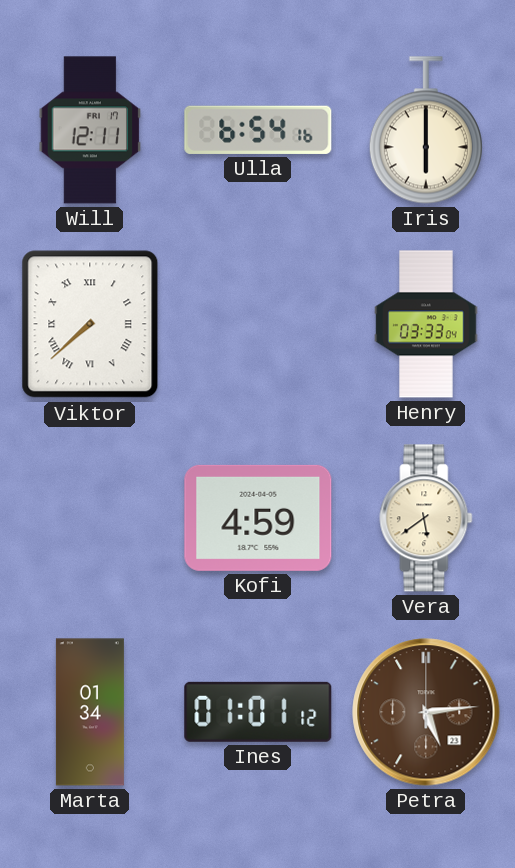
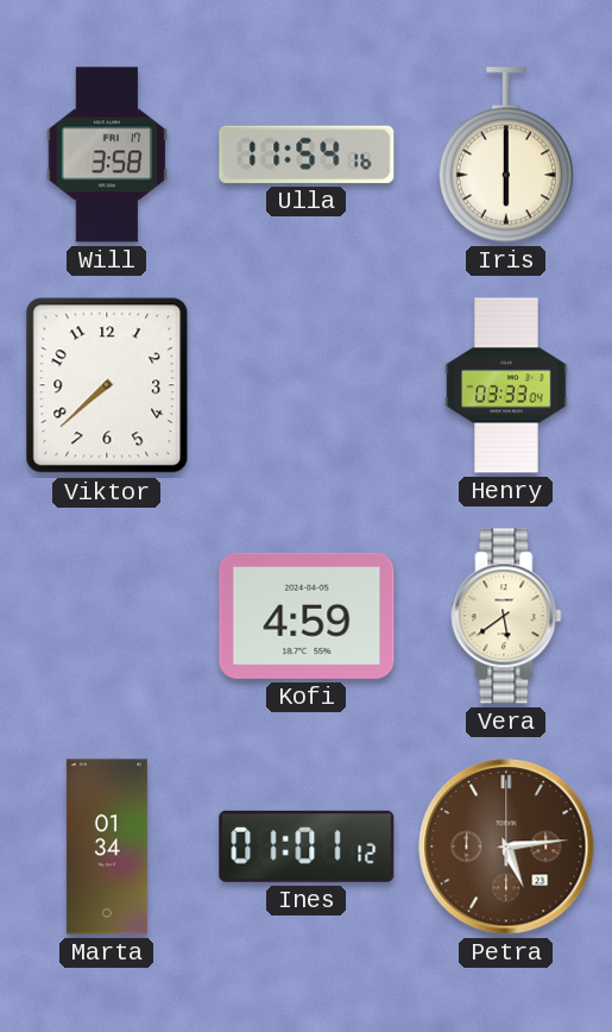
Will: 12:11 -> 3:58 (107, 155)
Ulla: 6:54 -> 11:54 (307, 155)
Viktor numerals: Roman -> Arabic (107, 385)
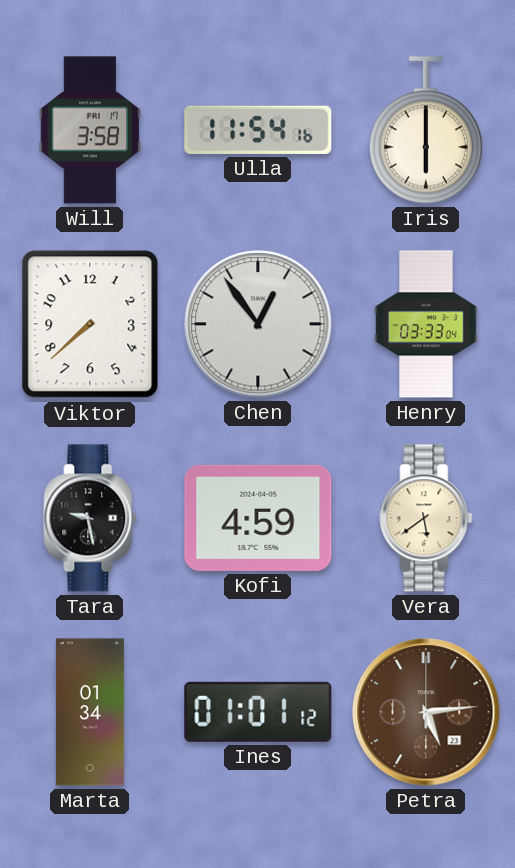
Chen: none -> 12:54 (258, 324)
Tara: none -> 9:28 (90, 518)
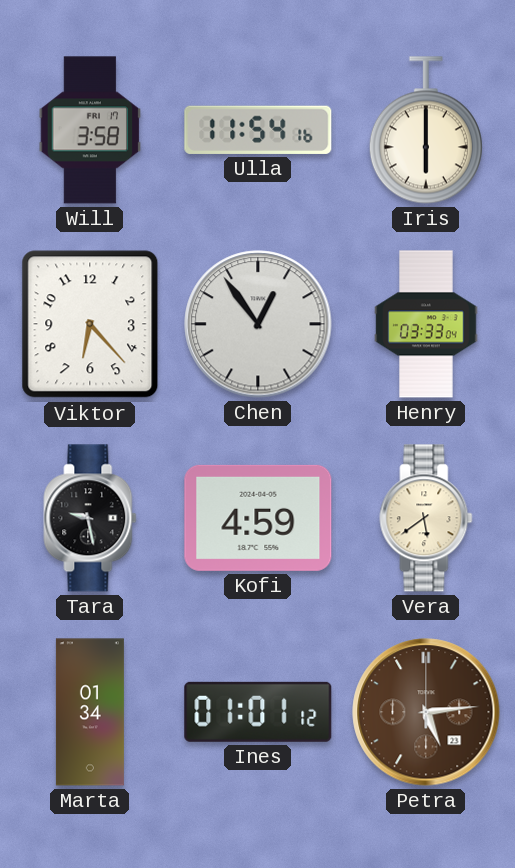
Viktor: 7:38 -> 6:23 (90, 324)
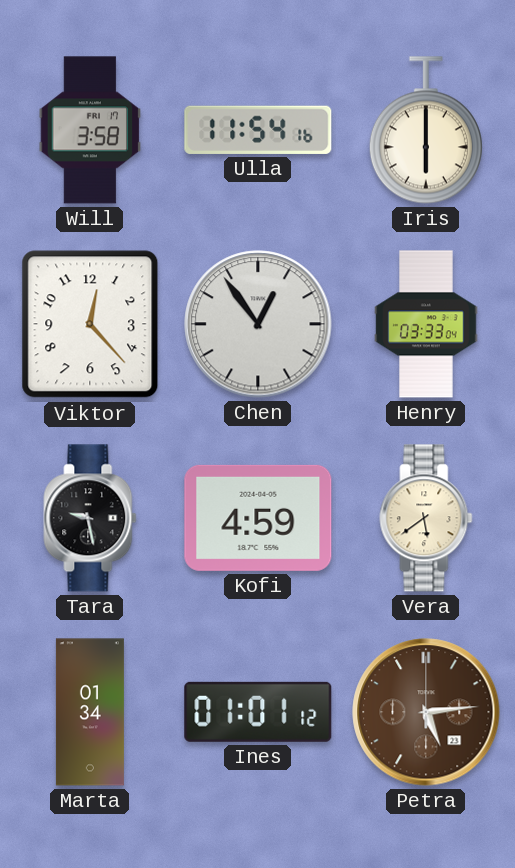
Viktor: 6:23 -> 12:23 (90, 324)
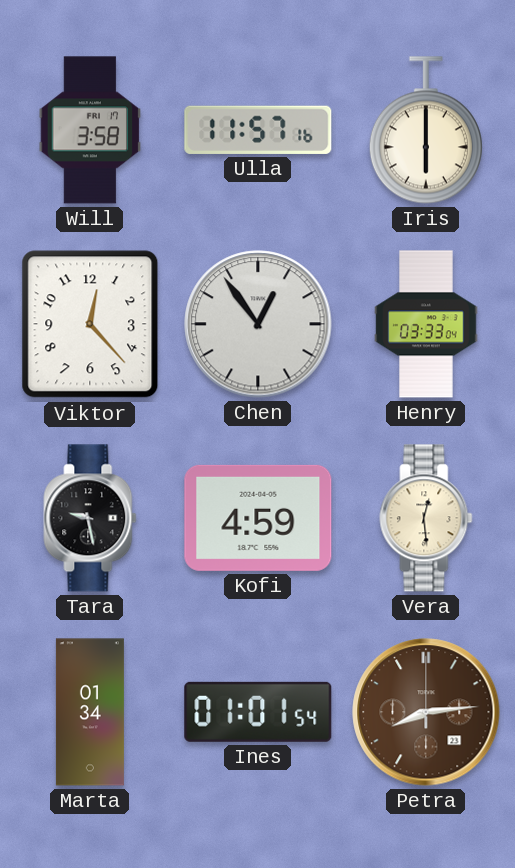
Ulla: 11:54 -> 11:57 (258, 130)
Vera: 5:39 -> 12:29 (426, 518)
Ines: 01:01:12 -> 01:01:54 (258, 712)
Petra: 5:14 -> 8:14 (426, 712)
